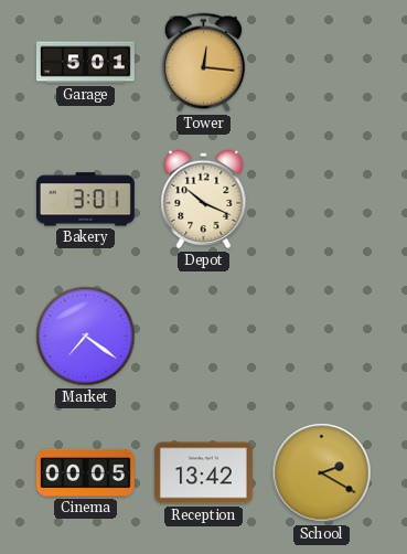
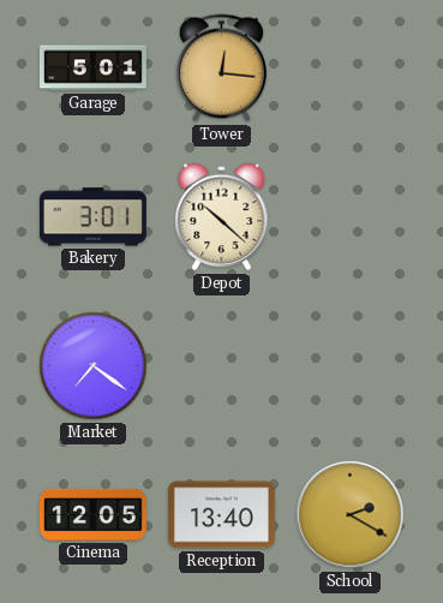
Depot: 10:19 -> 10:22 (222, 217)
Cinema: 00:05 -> 12:05 (92, 514)
Reception: 13:42 -> 13:40 (221, 515)
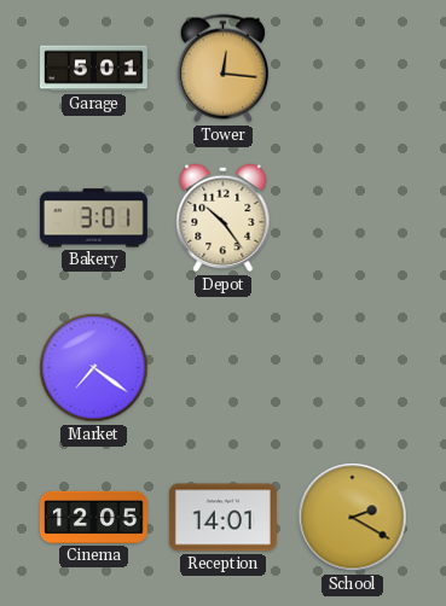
Depot: 10:22 -> 10:24 (224, 218)
Reception: 13:40 -> 14:01 (222, 518)
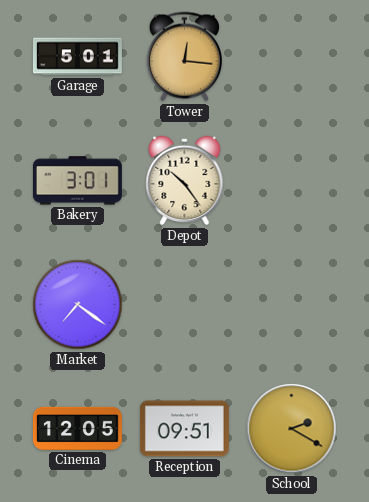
Reception: 14:01 -> 09:51 (184, 429)
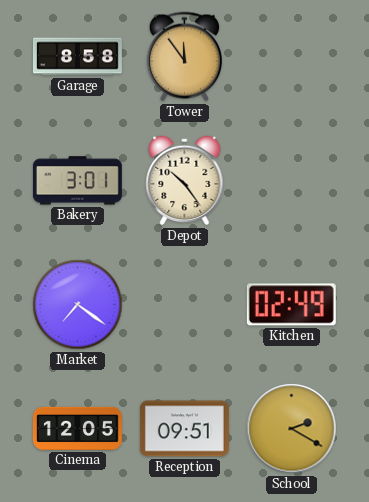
Garage: 5:01 -> 8:58 (77, 57)
Tower: 12:16 -> 11:54 (184, 57)
Kitchen: none -> 02:49 (291, 305)
